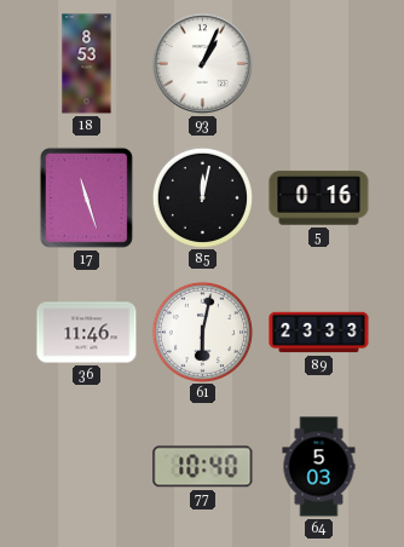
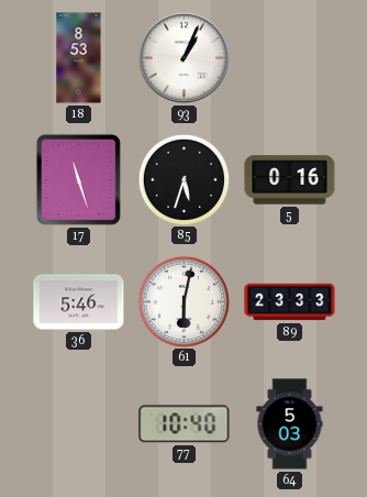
85: 12:02 -> 5:33 (183, 179)
36: 11:46 -> 5:46 (79, 302)
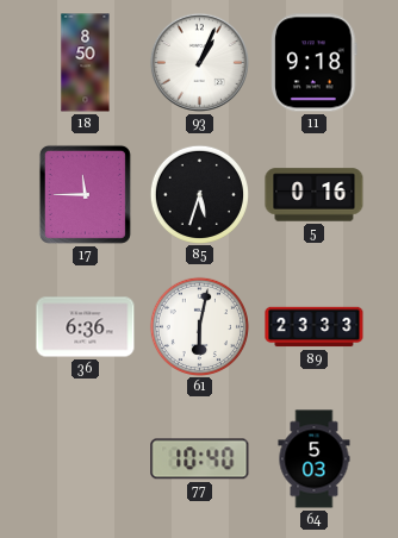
18: 8:53 -> 8:50 (86, 63)
11: none -> 9:18 (315, 63)
17: 11:27 -> 11:45 (85, 194)
36: 5:46 -> 6:36 (86, 327)
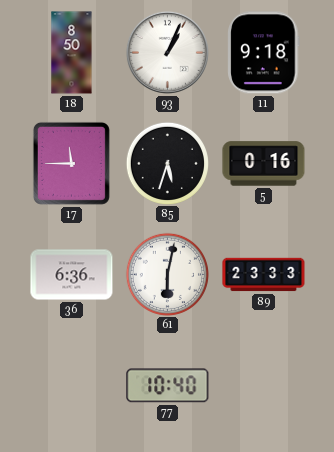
64: 5:03 -> none (315, 459)
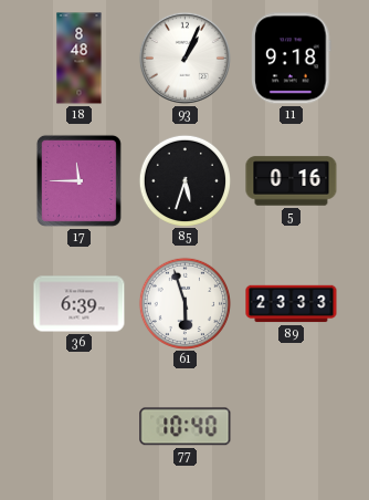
18: 8:50 -> 8:48 (80, 59)
36: 6:36 -> 6:39 (80, 304)
61: 6:02 -> 5:57 (184, 303)
